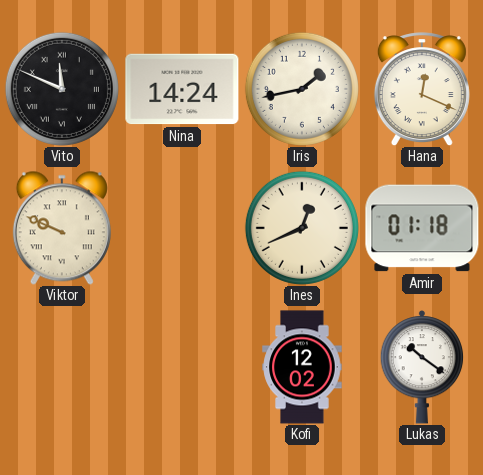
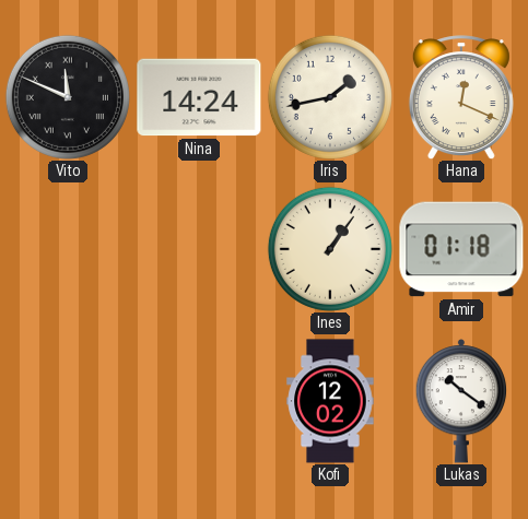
Viktor: 9:49 -> none (62, 228)
Ines: 12:41 -> 1:06 (330, 249)
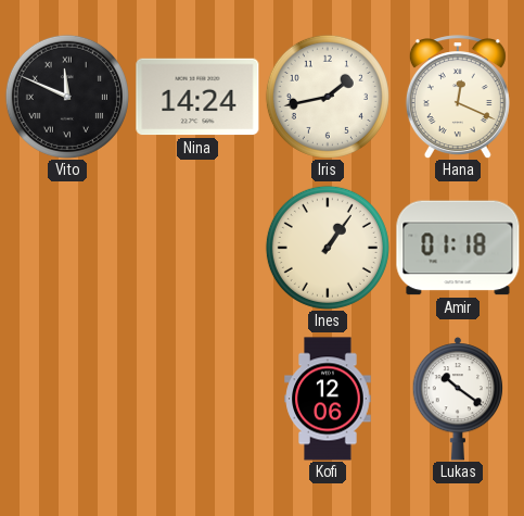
Kofi: 12:02 -> 12:06 (328, 399)
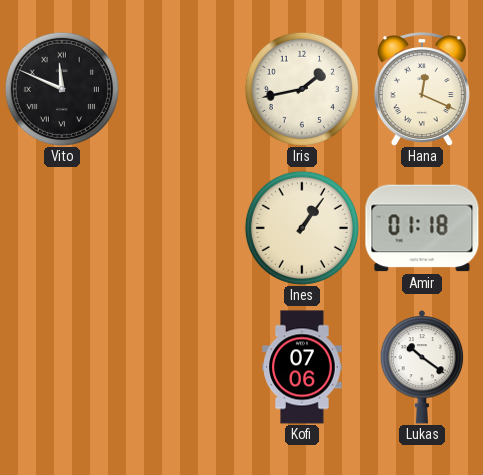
Nina: 14:24 -> none (197, 97)
Kofi: 12:06 -> 07:06 (302, 367)
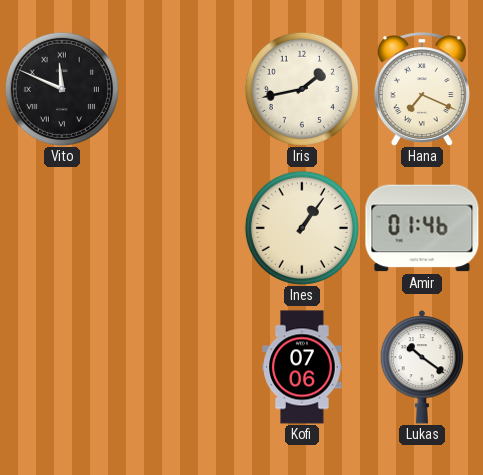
Hana: 12:19 -> 7:19 (422, 89)
Amir: 01:18 -> 01:46 (422, 228)
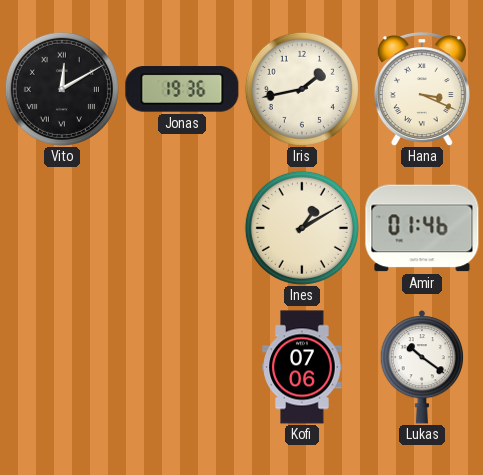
Vito: 11:49 -> 12:10 (62, 89)
Jonas: none -> 19:36 (182, 89)
Hana: 7:19 -> 3:19 (422, 89)
Ines: 1:06 -> 1:10 (302, 228)
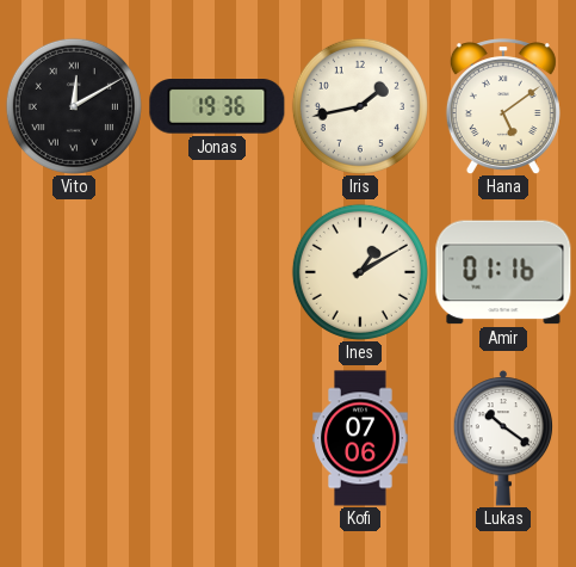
Hana: 3:19 -> 5:09 (503, 106)
Amir: 01:46 -> 01:16 (503, 272)
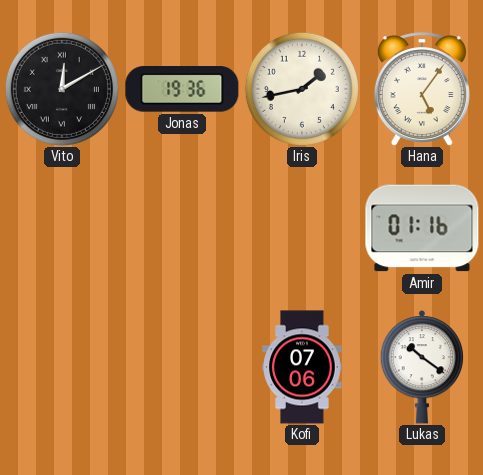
Hana: 5:09 -> 5:06 (422, 89)
Ines: 1:10 -> none (360, 272)
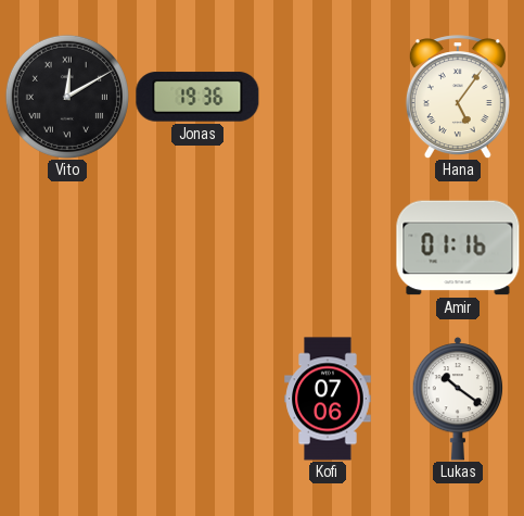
Iris: 1:43 -> none (302, 89)
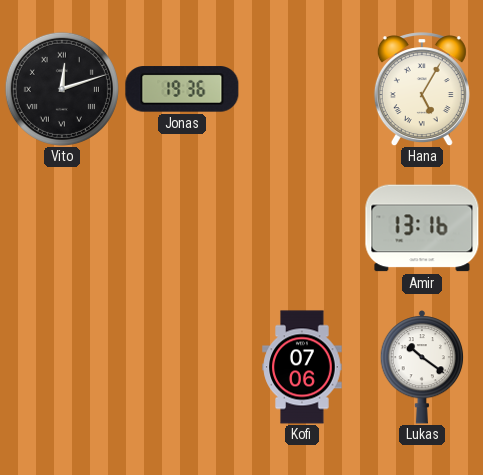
Vito: 12:10 -> 12:12 (62, 89)
Hana: 5:06 -> 5:05 (422, 89)
Amir: 01:16 -> 13:16 (422, 228)
